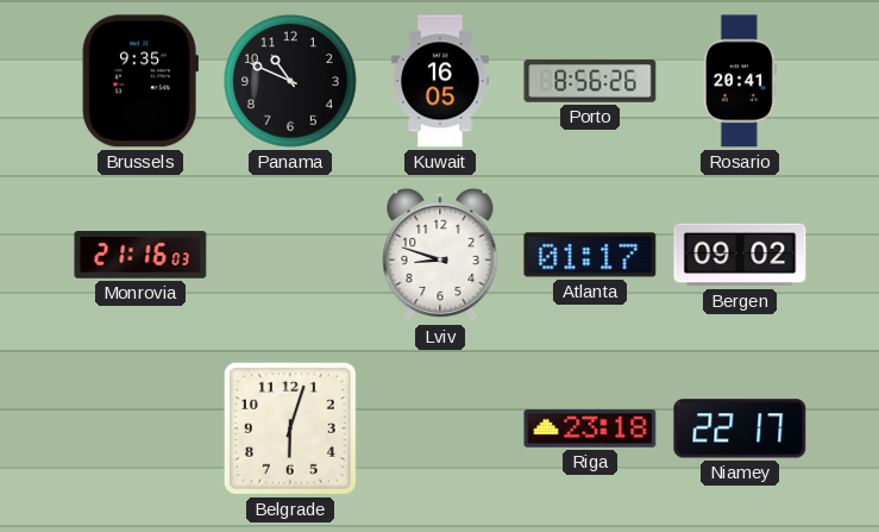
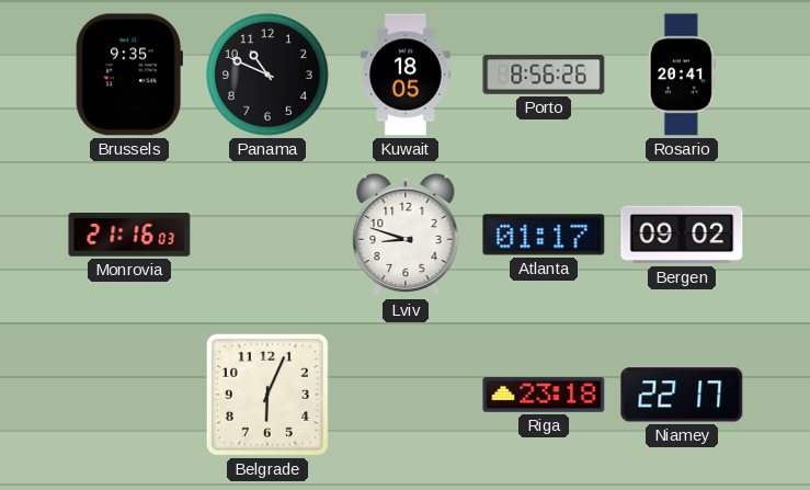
Kuwait: 16:05 -> 18:05 (406, 75)
Belgrade: 6:03 -> 6:04 (267, 395)
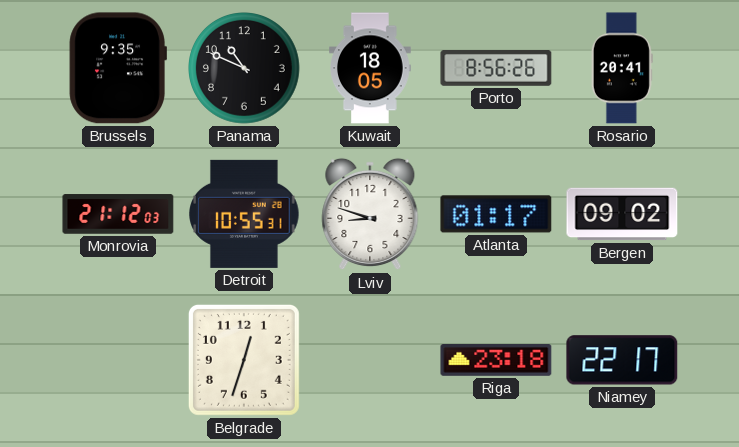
Monrovia: 21:16 -> 21:12 (118, 214)
Detroit: none -> 10:55 (244, 214)
Belgrade: 6:04 -> 12:33 (244, 360)
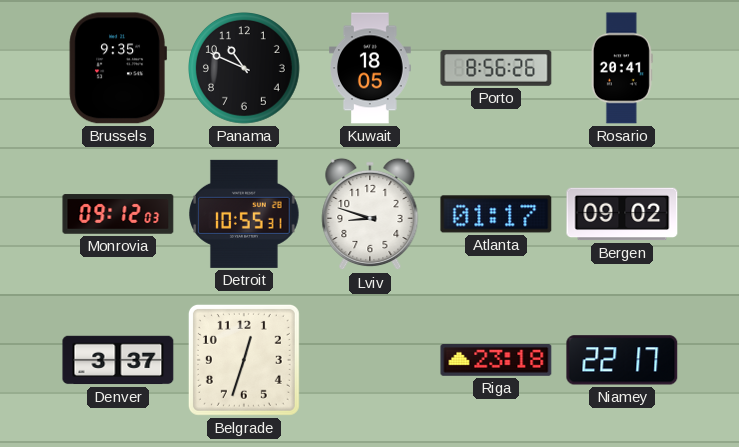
Monrovia: 21:12 -> 09:12 (118, 214)
Denver: none -> 3:37 (118, 360)
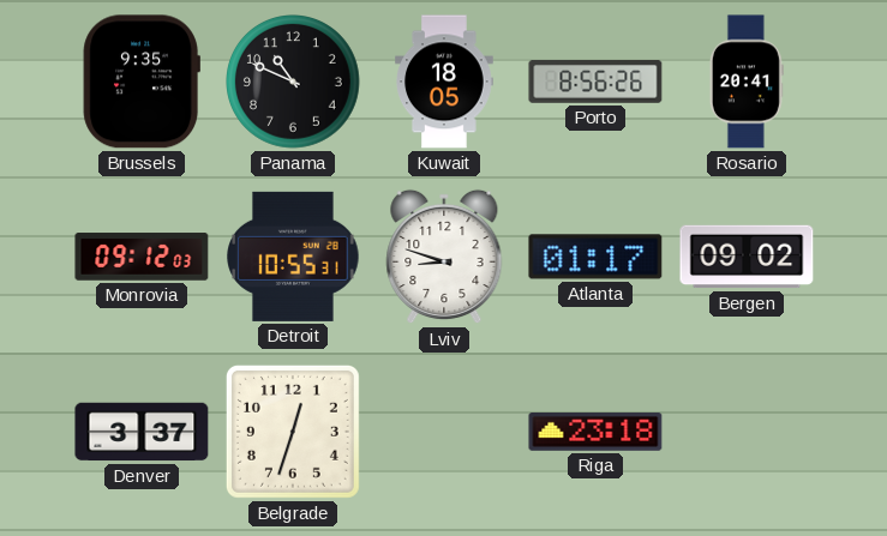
Niamey: 22:17 -> none (622, 360)
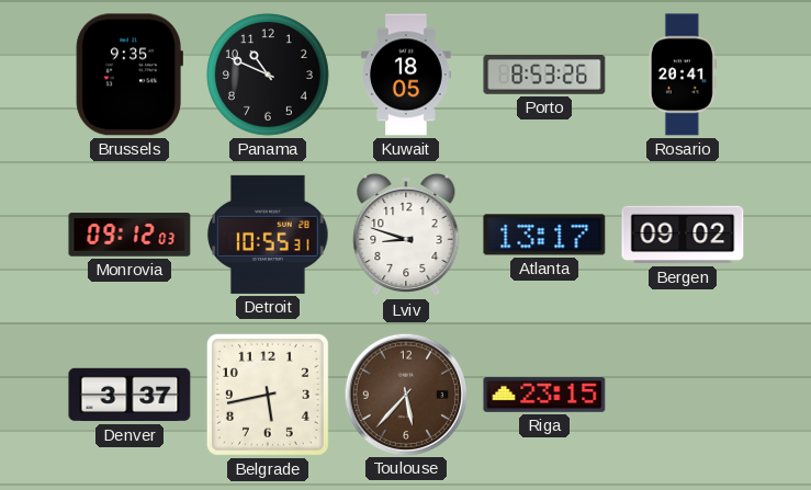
Porto: 8:56 -> 8:53 (544, 76)
Atlanta: 01:17 -> 13:17 (544, 235)
Belgrade: 12:33 -> 5:43 (268, 395)
Toulouse: none -> 5:37 (405, 394)
Riga: 23:18 -> 23:15 (544, 396)
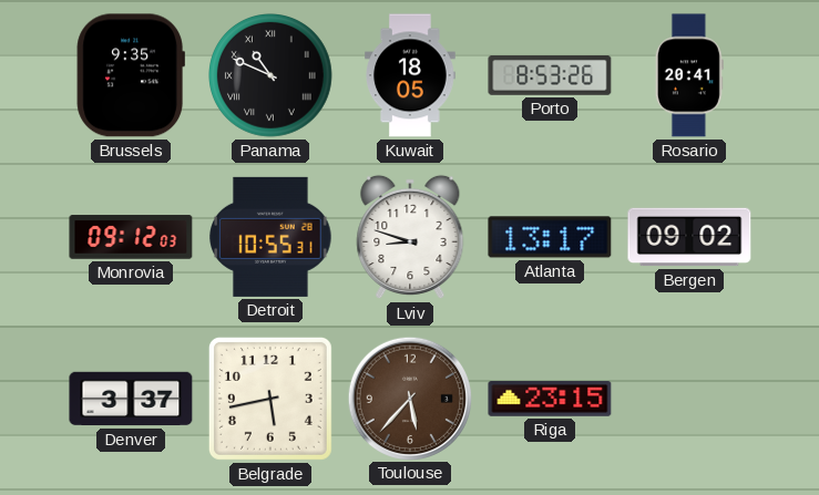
Panama numerals: Arabic -> Roman (272, 76)
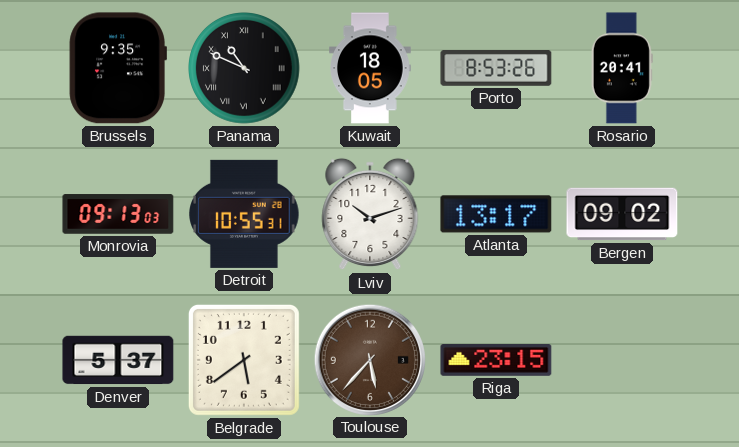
Monrovia: 09:12 -> 09:13 (118, 214)
Lviv: 8:48 -> 10:12 (370, 214)
Denver: 3:37 -> 5:37 (118, 360)
Belgrade: 5:43 -> 5:39 (244, 360)
